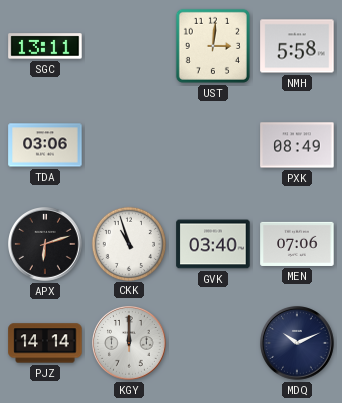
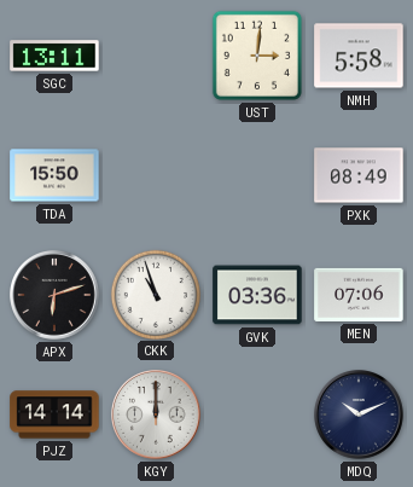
TDA: 03:06 -> 15:50 (54, 175)
GVK: 03:40 -> 03:36 (257, 295)
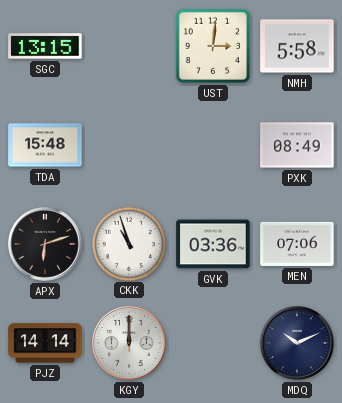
SGC: 13:11 -> 13:15 (45, 46)
TDA: 15:50 -> 15:48 (45, 145)
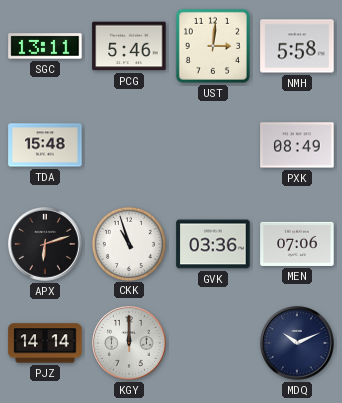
SGC: 13:15 -> 13:11 (45, 46)
PCG: none -> 5:46 (129, 46)
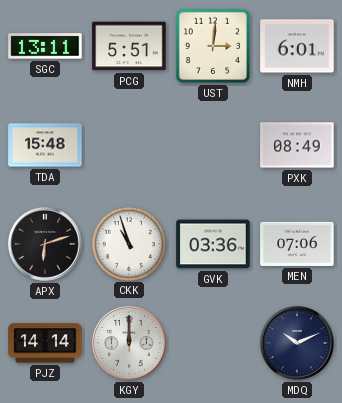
PCG: 5:46 -> 5:51 (129, 46)
NMH: 5:58 -> 6:01 (297, 46)
